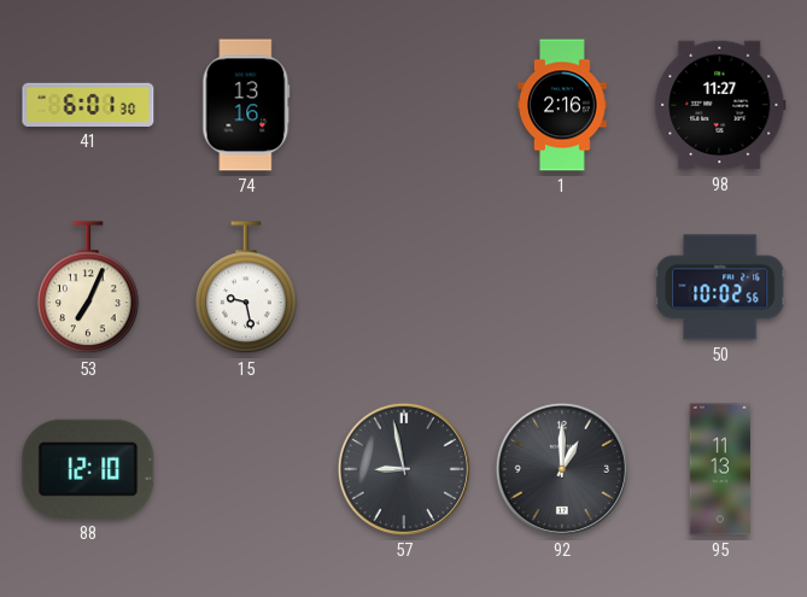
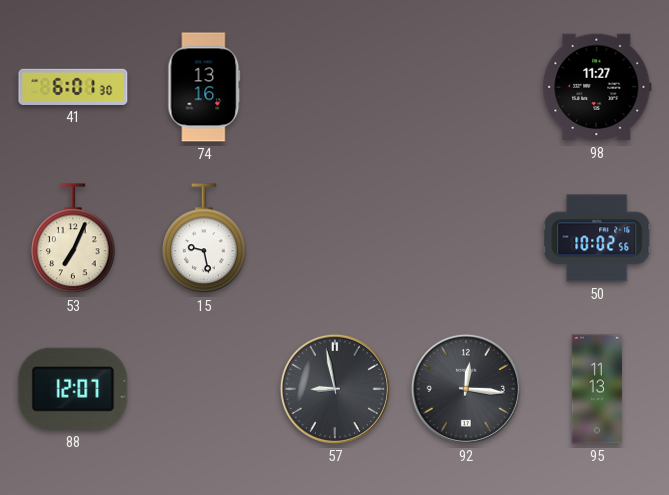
1: 2:16 -> none (562, 105)
88: 12:10 -> 12:07 (73, 389)
92: 1:00 -> 12:16 (466, 389)
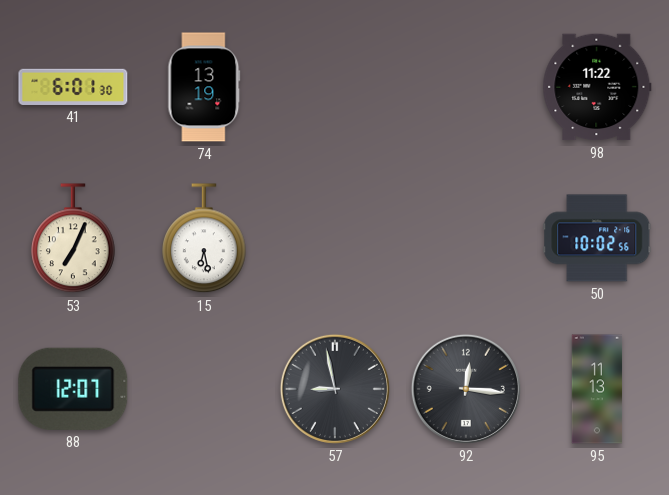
74: 13:16 -> 13:19 (204, 87)
98: 11:27 -> 11:22 (597, 87)
15: 9:28 -> 6:28 (204, 239)
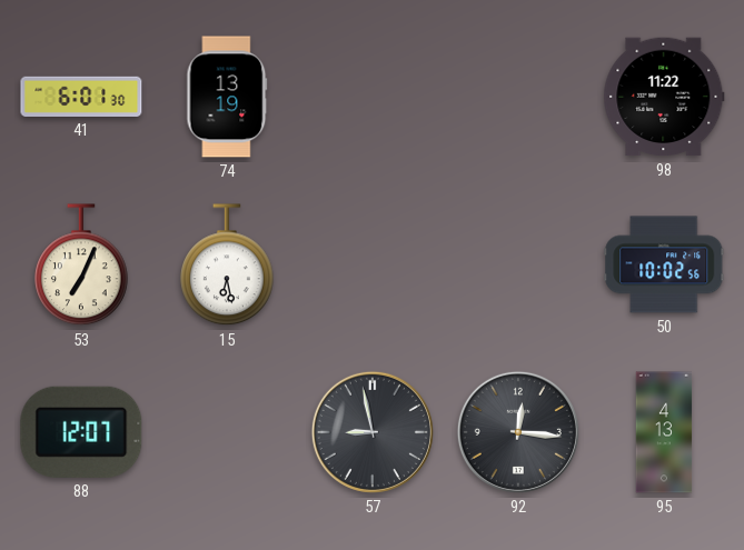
95: 11:13 -> 4:13 (664, 432)
